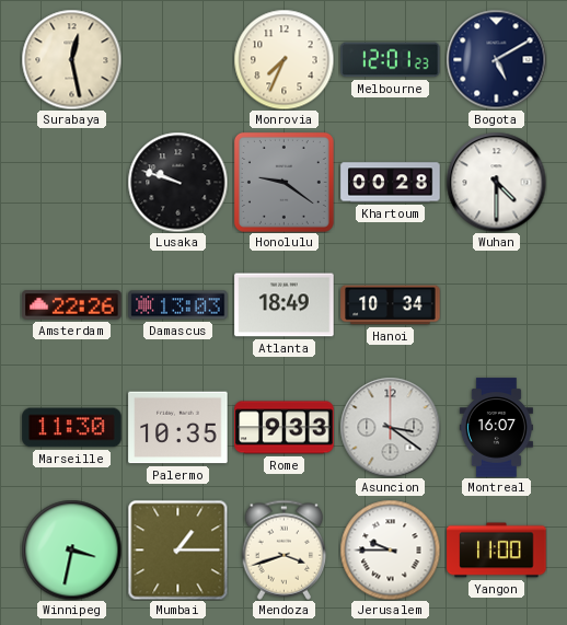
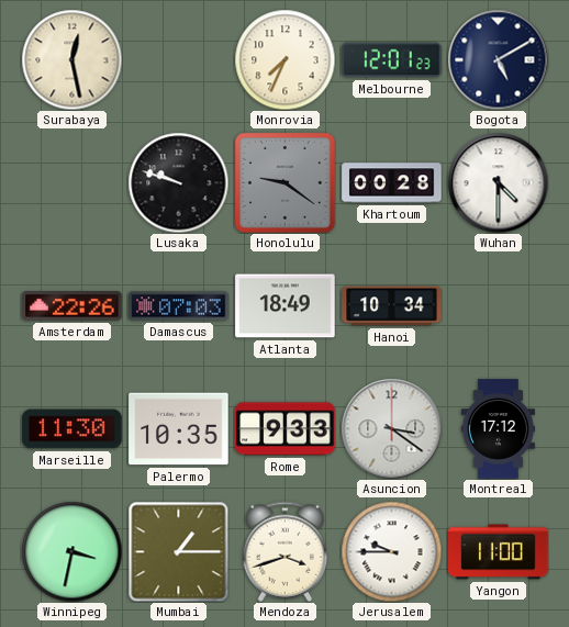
Damascus: 13:03 -> 07:03 (179, 306)
Montreal: 16:07 -> 17:12 (498, 429)
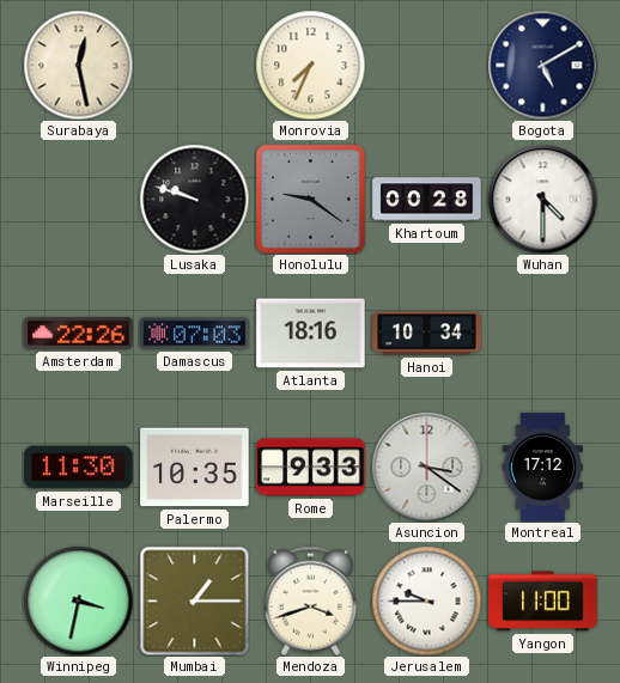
Melbourne: 12:01 -> none (392, 60)
Atlanta: 18:49 -> 18:16 (311, 334)
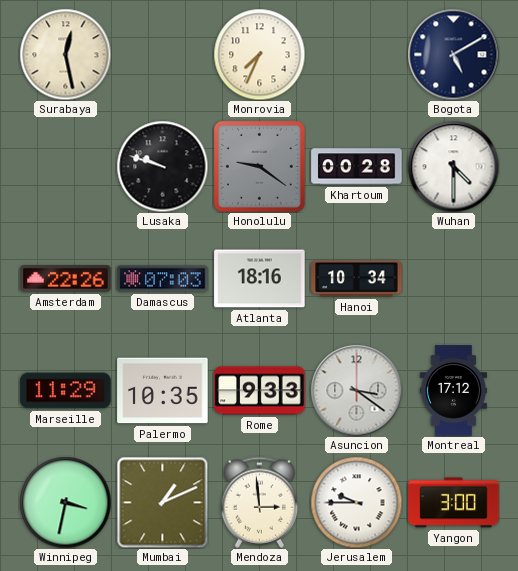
Marseille: 11:30 -> 11:29 (66, 391)
Mumbai: 1:15 -> 1:11 (162, 502)
Mendoza: 3:42 -> 2:59 (260, 502)
Yangon: 11:00 -> 3:00 (454, 503)
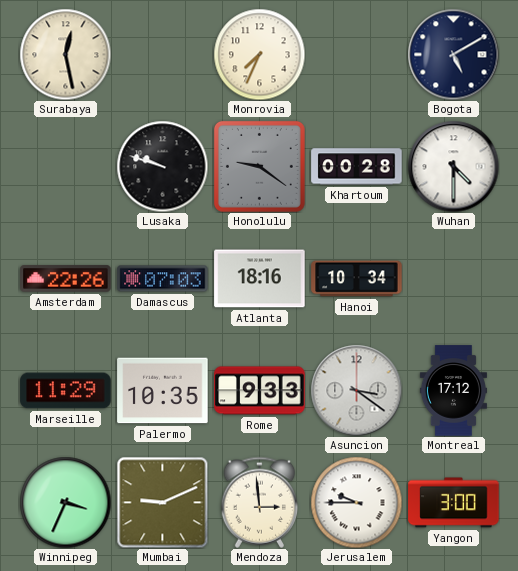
Winnipeg: 3:32 -> 3:34 (65, 502)
Mumbai: 1:11 -> 9:11 (162, 502)
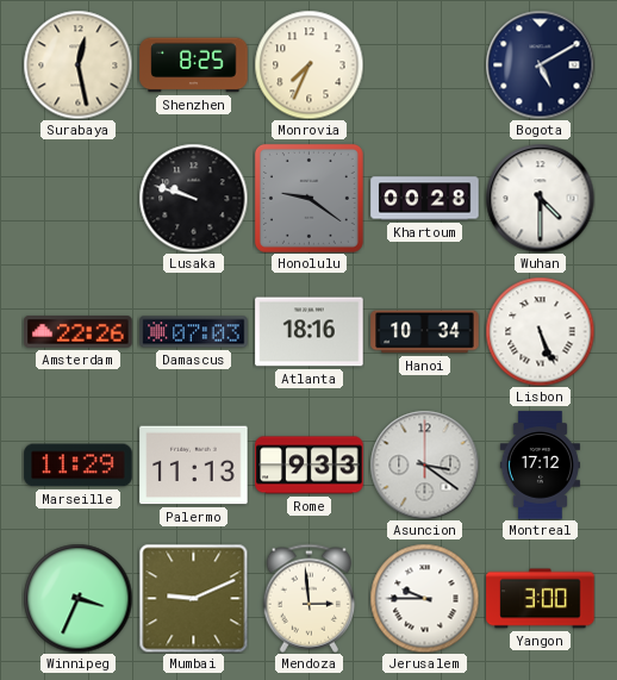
Shenzhen: none -> 8:25 (194, 65)
Lisbon: none -> 5:26 (540, 331)
Palermo: 10:35 -> 11:13 (194, 466)
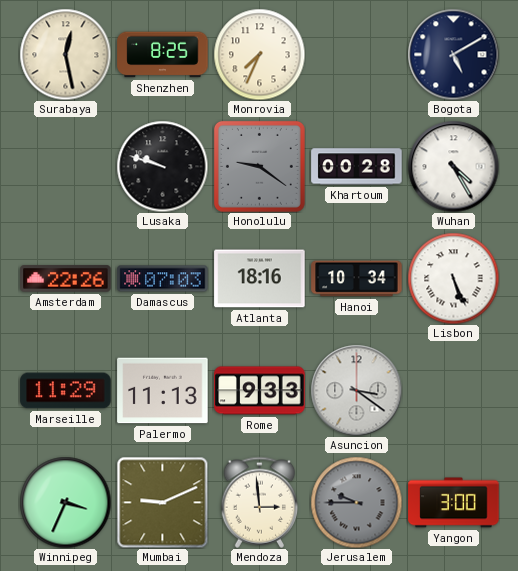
Wuhan: 4:30 -> 4:25 (453, 166)
Montreal: 17:12 -> none (540, 466)
Jerusalem dial: white -> grey (356, 502)
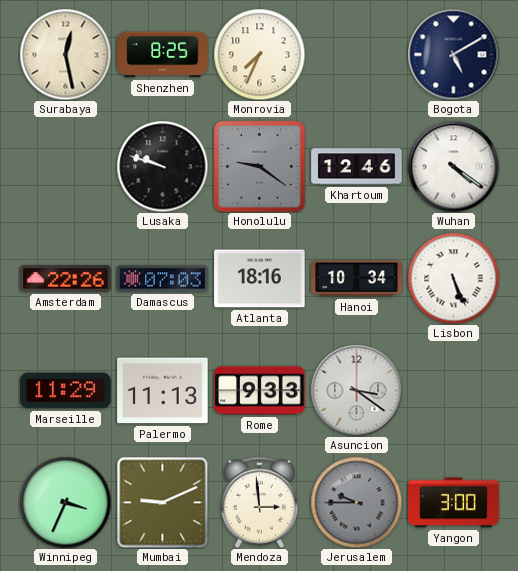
Khartoum: 00:28 -> 12:46 (357, 167)
Wuhan: 4:25 -> 4:21 (453, 166)
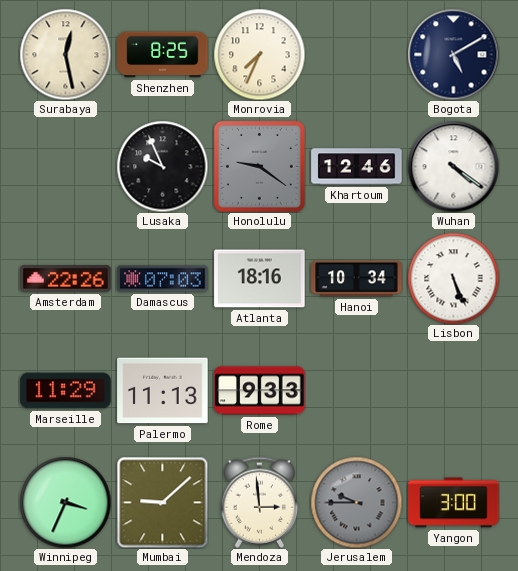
Lusaka: 9:48 -> 9:56 (162, 166)
Asuncion: 3:21 -> none (356, 390)
Mumbai: 9:11 -> 9:08 (162, 502)
